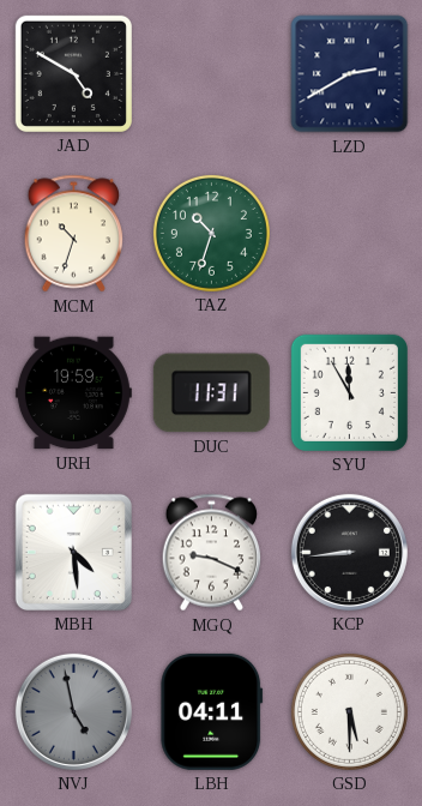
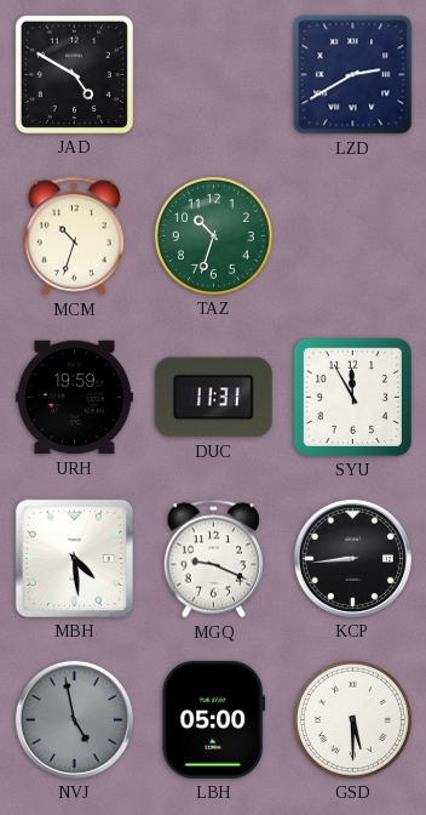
LBH: 04:11 -> 05:00 (214, 719)
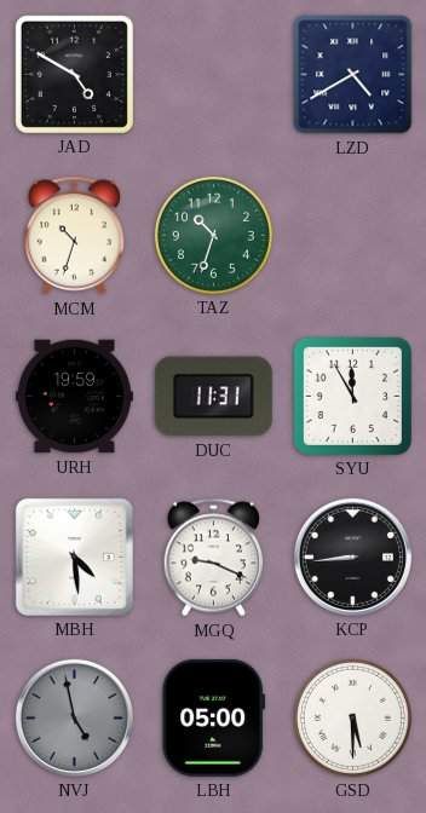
LZD: 2:40 -> 4:40 (353, 75)
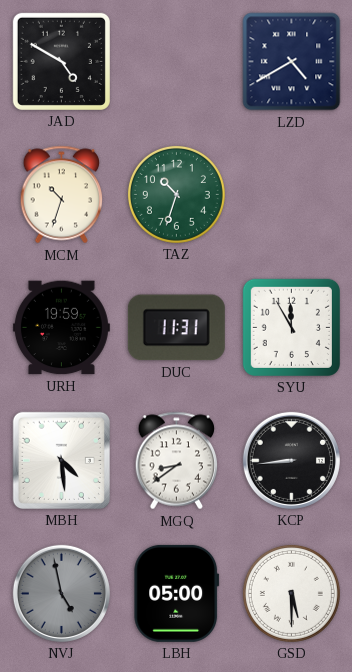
MGQ: 9:19 -> 8:39 (177, 461)
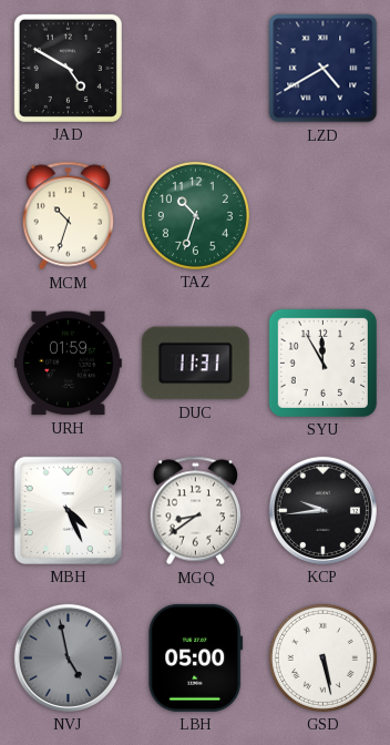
URH: 19:59 -> 01:59 (68, 364)
MBH: 4:29 -> 4:26 (68, 510)
KCP: 8:44 -> 9:44 (322, 510)
GSD: 5:30 -> 5:28 (322, 657)
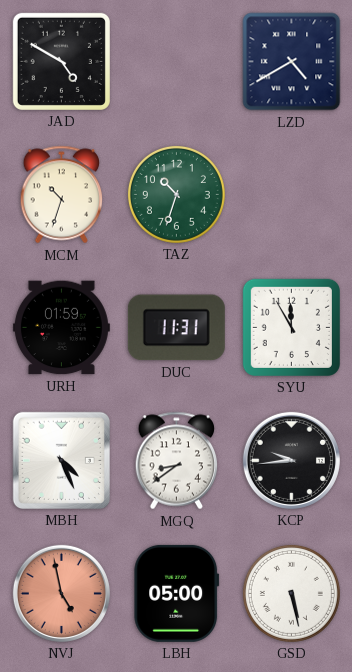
NVJ dial: grey -> salmon (61, 593)
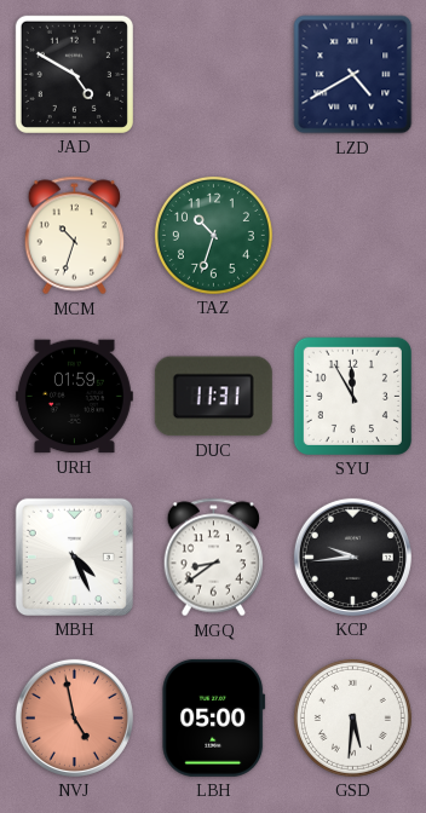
GSD: 5:28 -> 5:31 (352, 717)
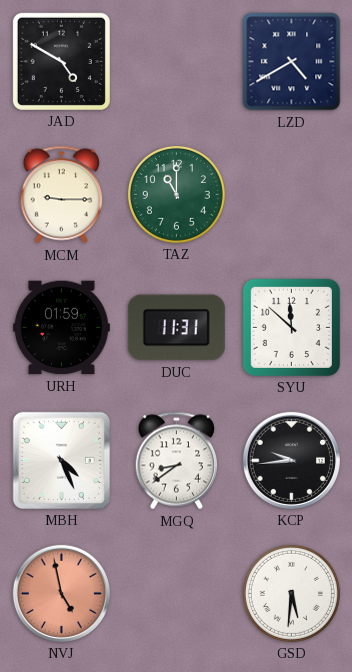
MCM: 10:33 -> 9:15 (62, 195)
TAZ: 10:33 -> 11:00 (176, 194)
SYU: 11:55 -> 11:52 (291, 327)
LBH: 05:00 -> none (214, 717)
